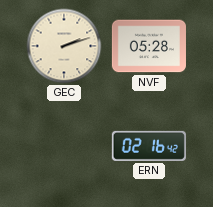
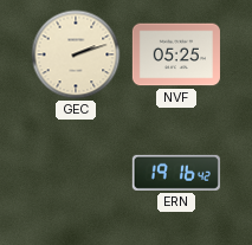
NVF: 05:28 -> 05:25 (176, 54)
ERN: 02:16 -> 19:16 (176, 173)
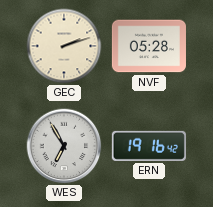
NVF: 05:25 -> 05:28 (149, 46)
WES: none -> 6:55 (64, 146)
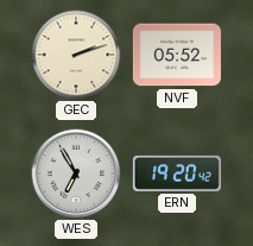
NVF: 05:28 -> 05:52 (177, 55)
ERN: 19:16 -> 19:20 (177, 174)
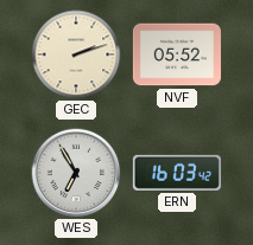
ERN: 19:20 -> 16:03 (177, 173)
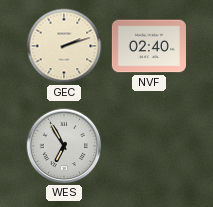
NVF: 05:52 -> 02:40 (149, 46)
ERN: 16:03 -> none (177, 173)
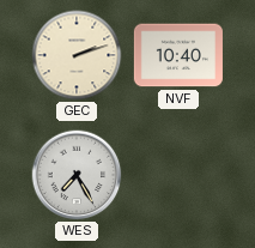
NVF: 02:40 -> 10:40 (178, 55)
WES: 6:55 -> 7:25 (77, 175)
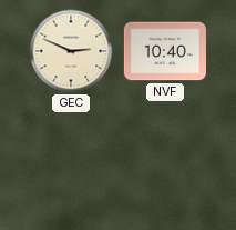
GEC: 2:12 -> 2:49 (71, 51)
WES: 7:25 -> none (77, 175)
